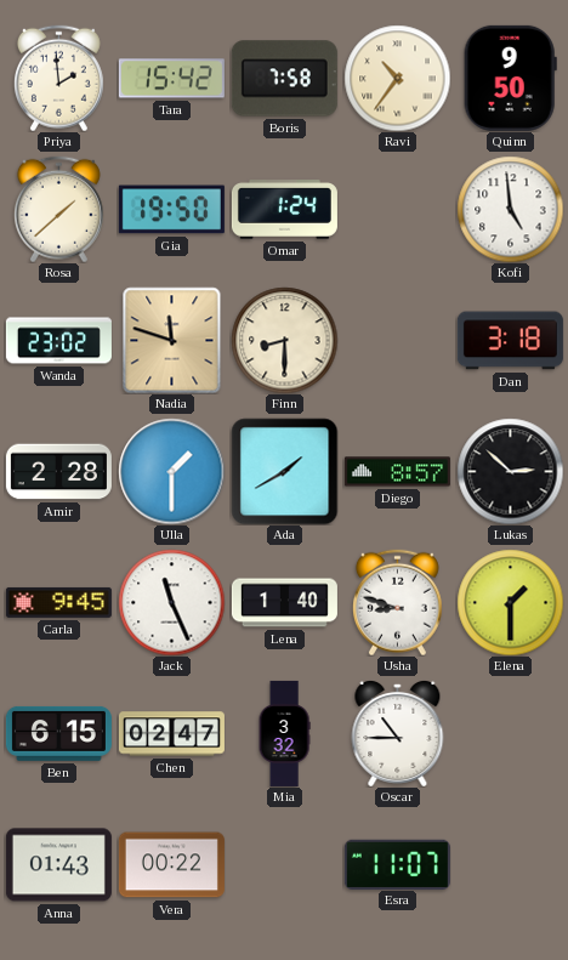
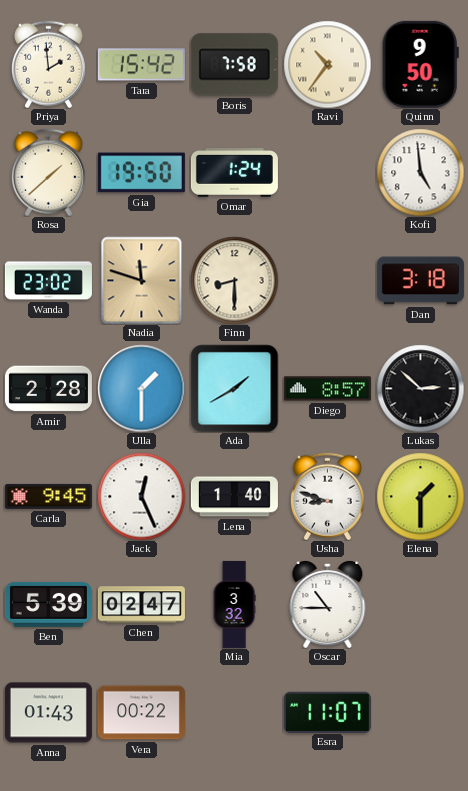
Jack: 11:26 -> 12:26 (141, 496)
Ben: 6:15 -> 5:39 (48, 604)
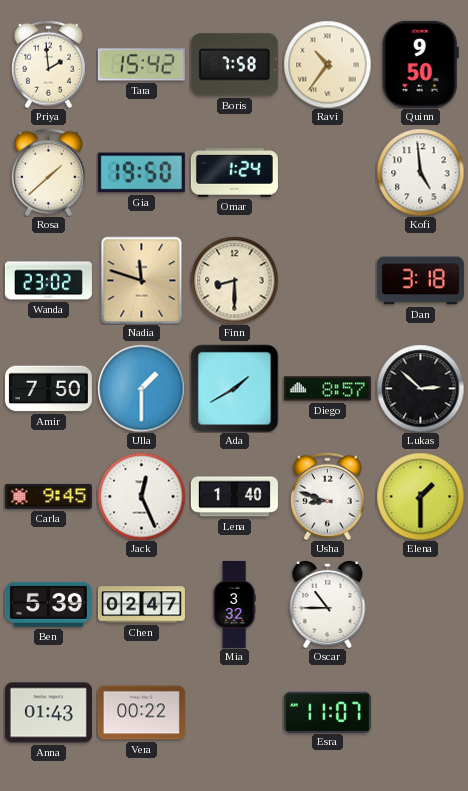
Amir: 2:28 -> 7:50 (48, 389)
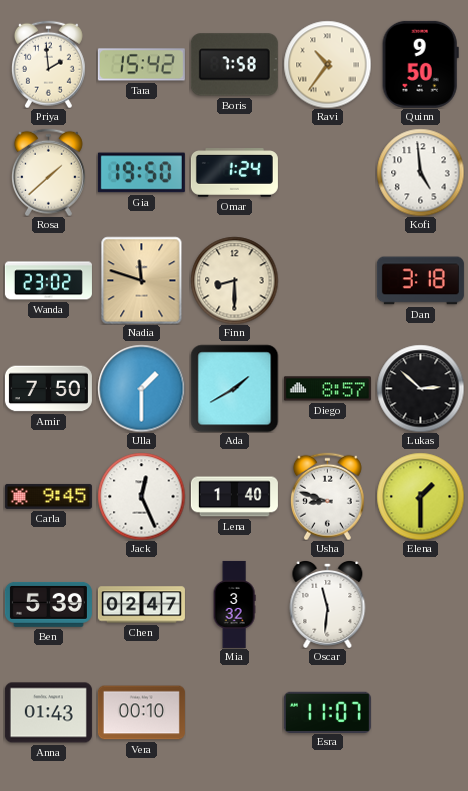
Oscar: 10:45 -> 11:31 (328, 604)
Vera: 00:22 -> 00:10 (141, 713)
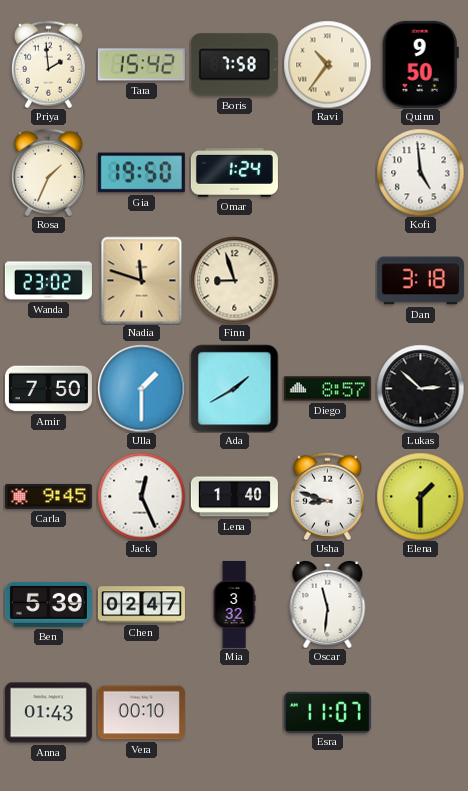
Rosa: 1:38 -> 1:34 (48, 172)
Finn: 8:30 -> 8:57 (234, 280)
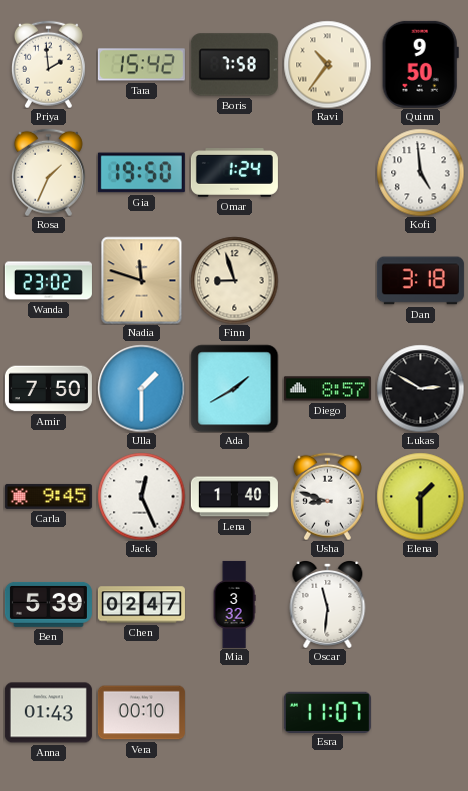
Lukas: 2:52 -> 2:50 (420, 388)
